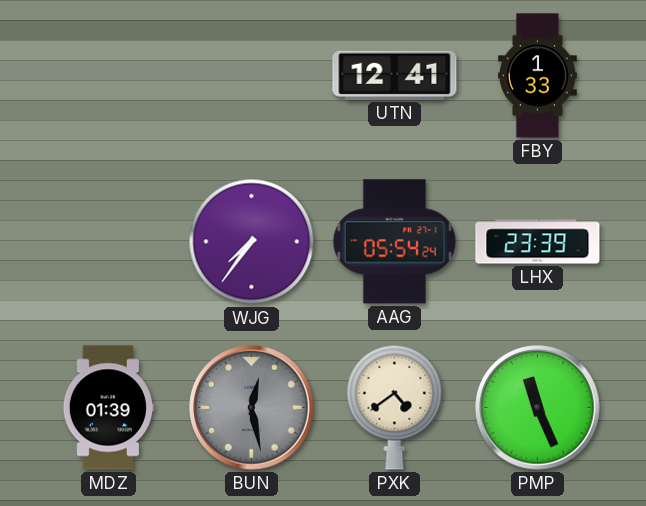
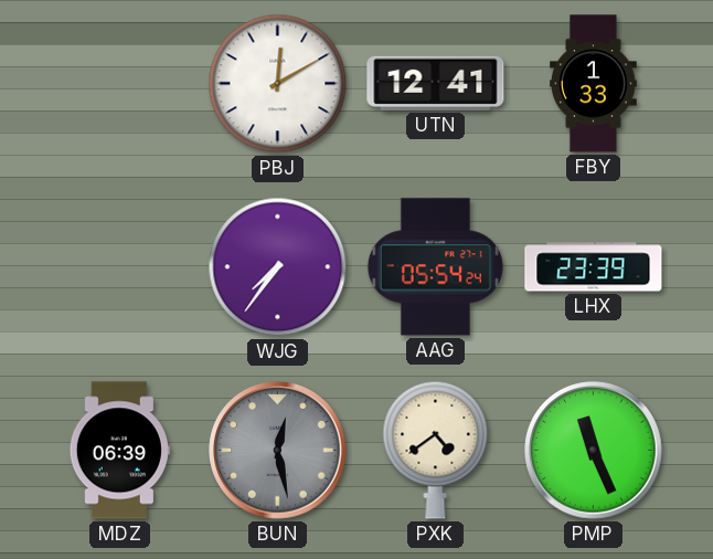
PBJ: none -> 12:10 (278, 84)
MDZ: 01:39 -> 06:39 (119, 451)
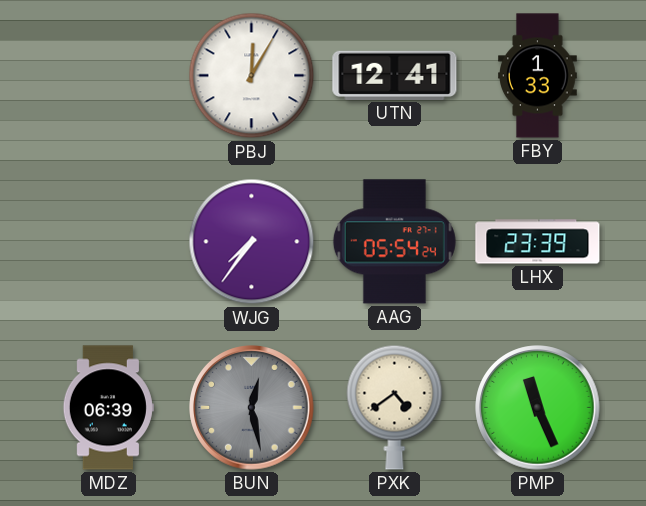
PBJ: 12:10 -> 12:05 (252, 76)
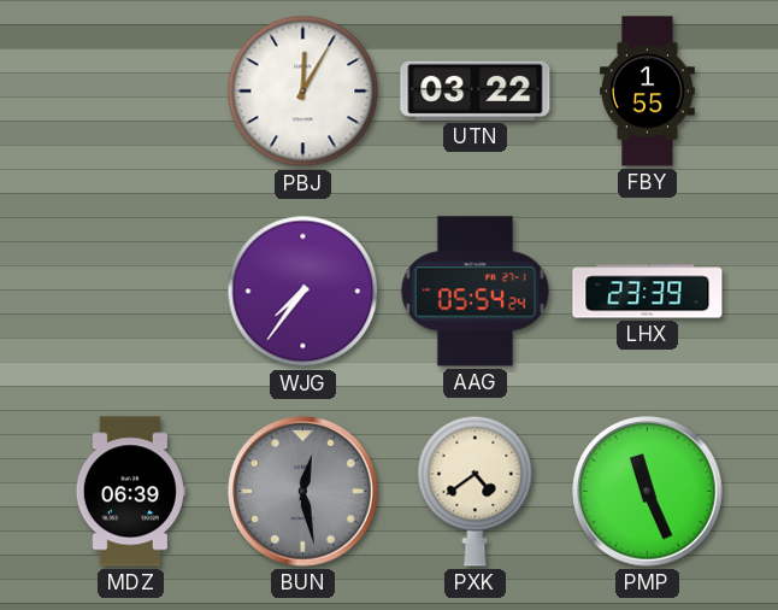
UTN: 12:41 -> 03:22 (476, 90)
FBY: 1:33 -> 1:55 (648, 92)
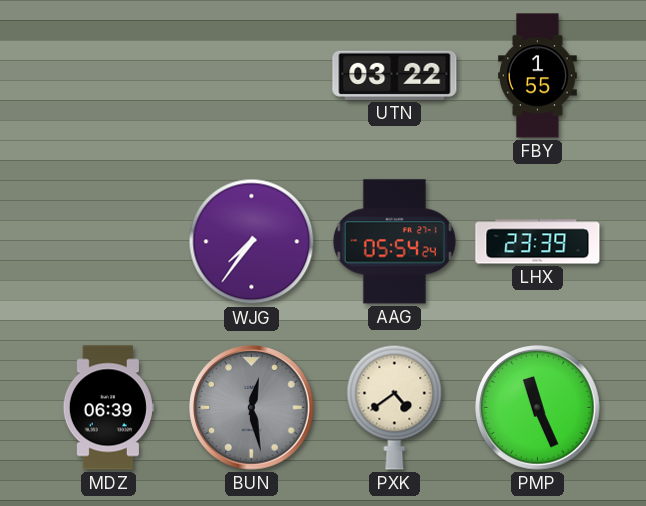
PBJ: 12:05 -> none (303, 92)
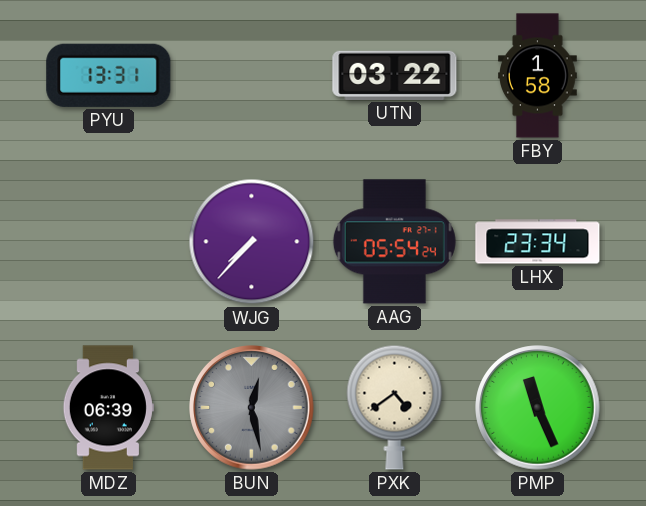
PYU: none -> 13:31 (109, 75)
FBY: 1:55 -> 1:58 (538, 76)
WJG: 7:36 -> 7:37 (252, 242)
LHX: 23:39 -> 23:34 (538, 242)
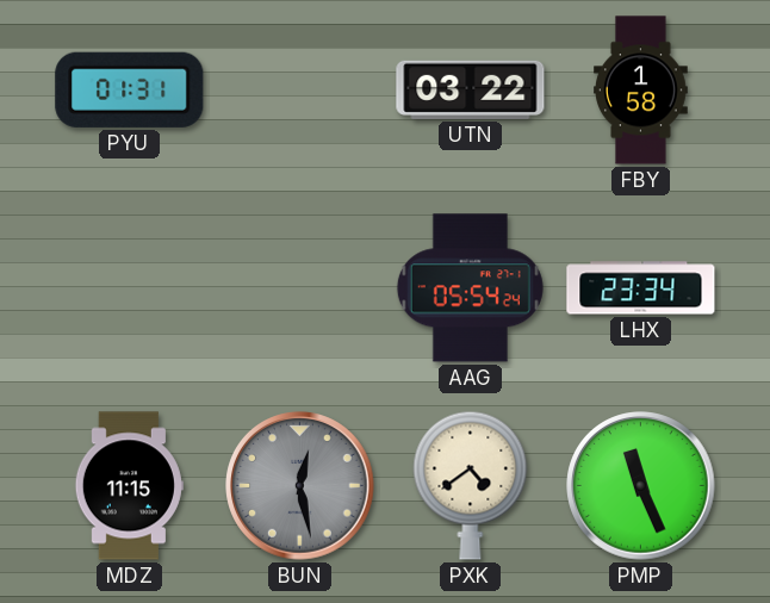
PYU: 13:31 -> 01:31 (130, 89)
WJG: 7:37 -> none (252, 242)
MDZ: 06:39 -> 11:15 (129, 486)
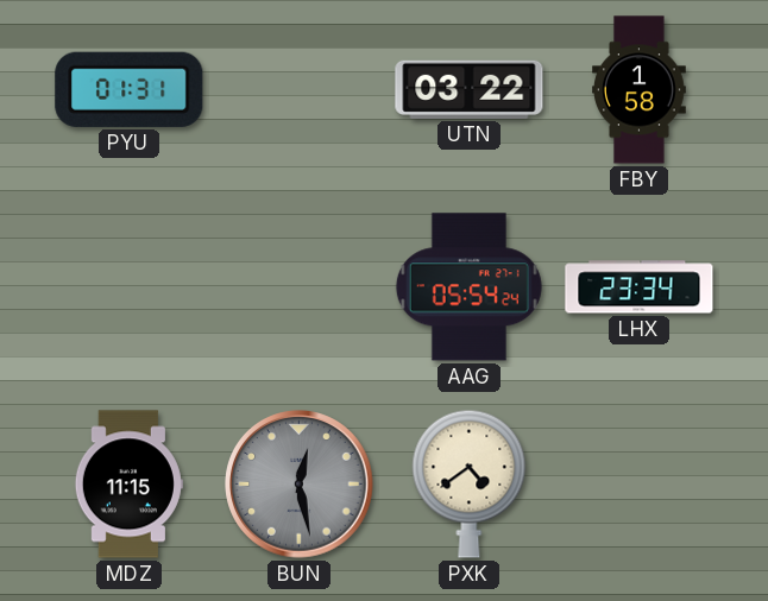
PMP: 11:26 -> none (641, 486)
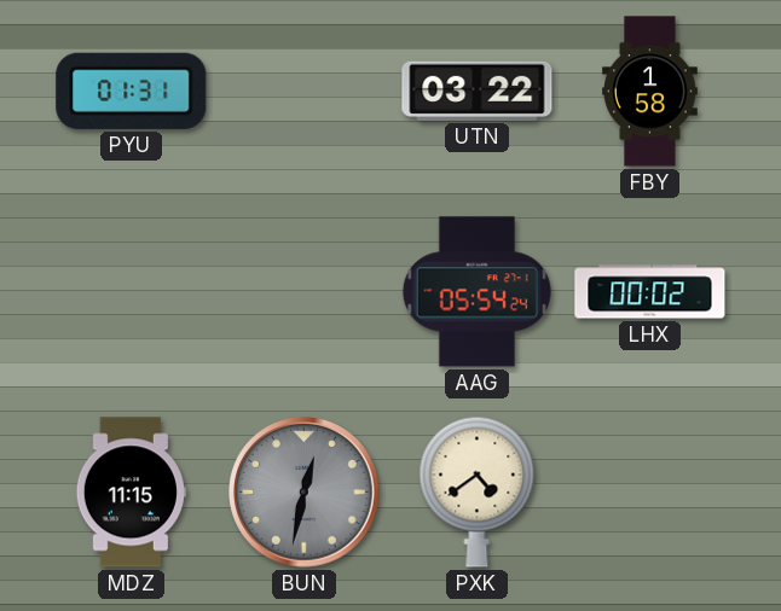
LHX: 23:34 -> 00:02 (650, 292)
BUN: 12:28 -> 12:32 (305, 493)
